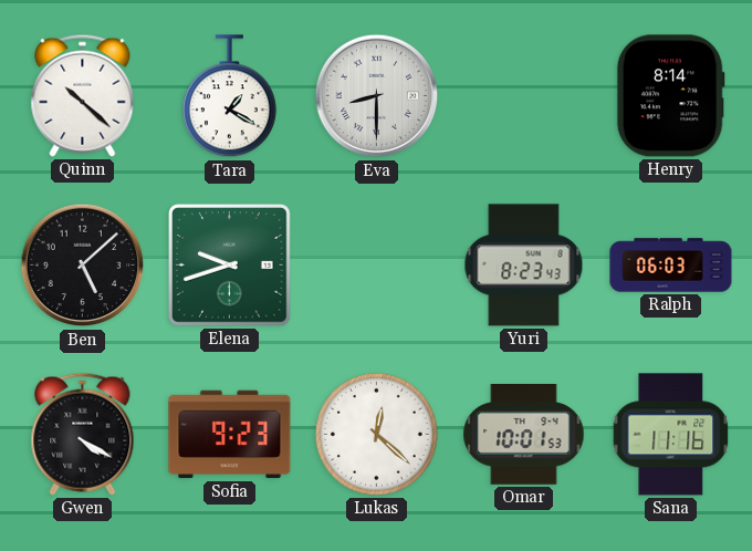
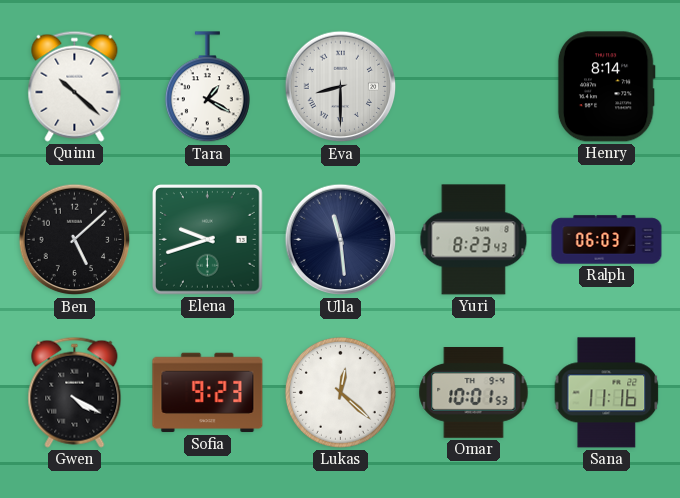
Ulla: none -> 11:29 (341, 240)
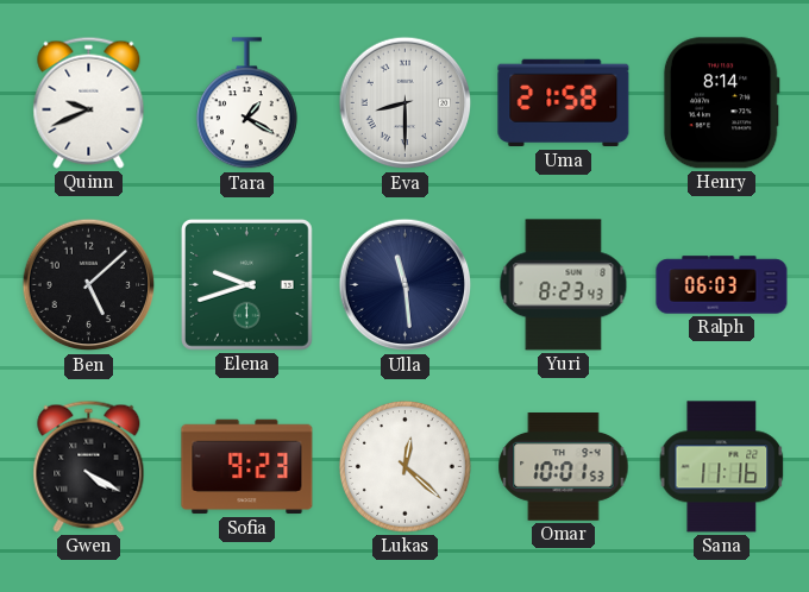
Quinn: 10:22 -> 9:41 (89, 102)
Uma: none -> 21:58 (564, 103)
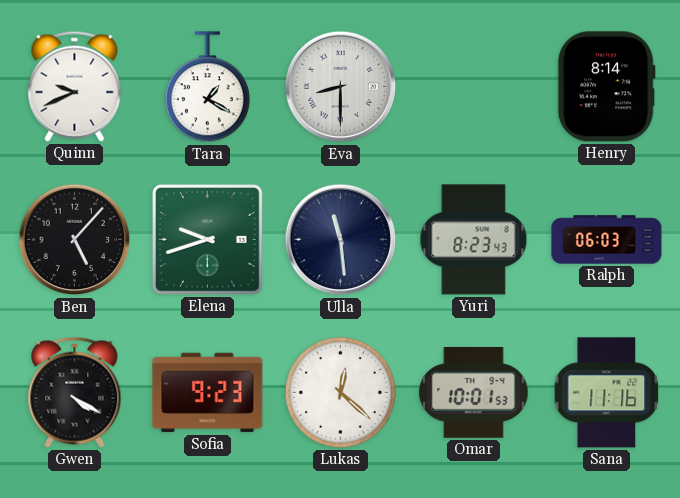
Uma: 21:58 -> none (564, 103)
Ben: 5:08 -> 5:07 (75, 240)
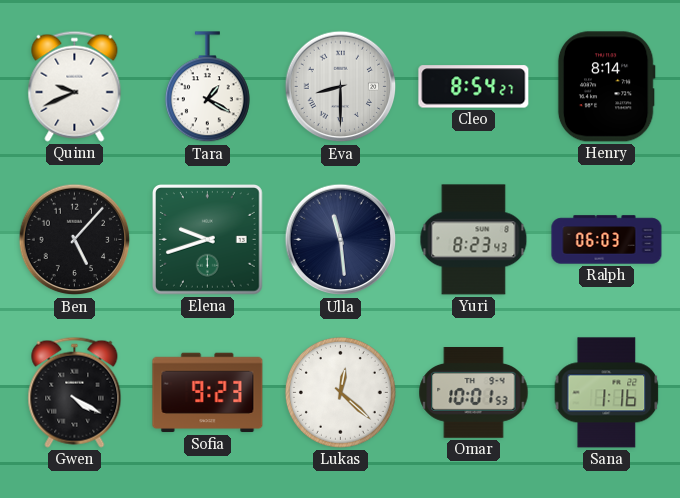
Cleo: none -> 8:54 (474, 87)
Sana: 11:16 -> 1:16 (607, 393)
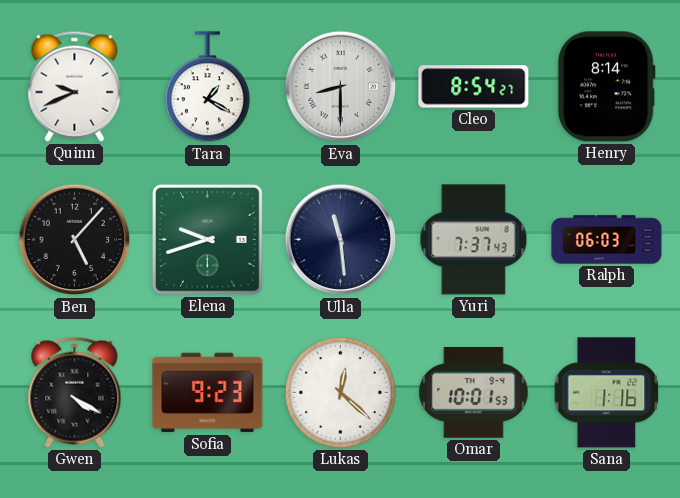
Yuri: 8:23 -> 7:37 (474, 240)
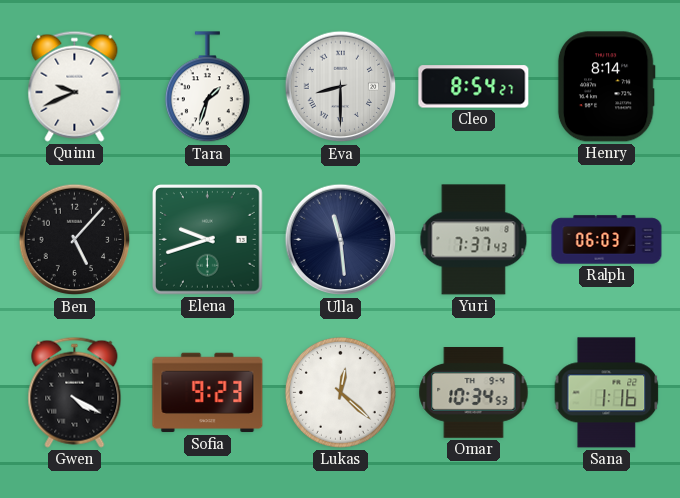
Tara: 1:20 -> 1:33 (207, 87)
Omar: 10:01 -> 10:34 (474, 393)
